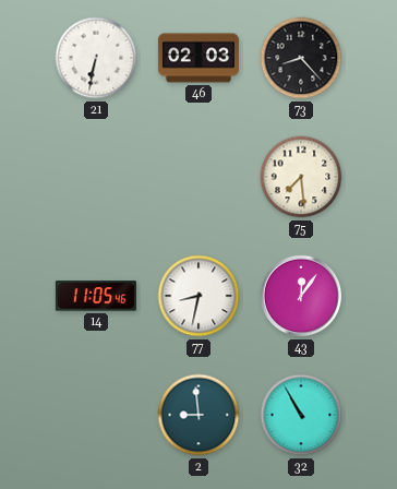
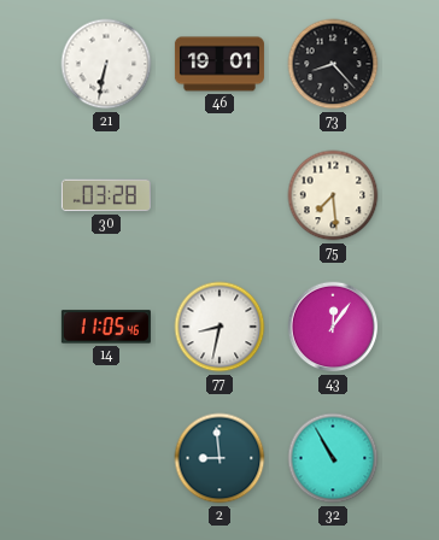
46: 02:03 -> 19:01 (219, 64)
30: none -> 03:28 (106, 195)
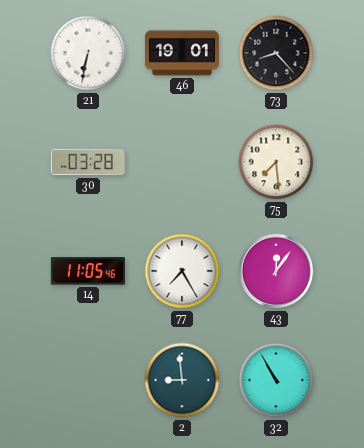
77: 8:32 -> 7:25 (182, 271)
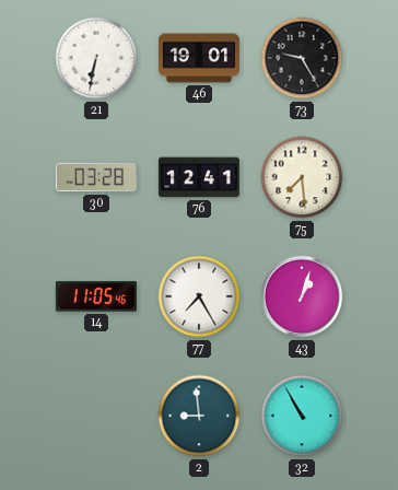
73: 8:23 -> 9:25 (302, 58)
76: none -> 12:41 (199, 177)
43: 12:06 -> 1:03 (302, 296)
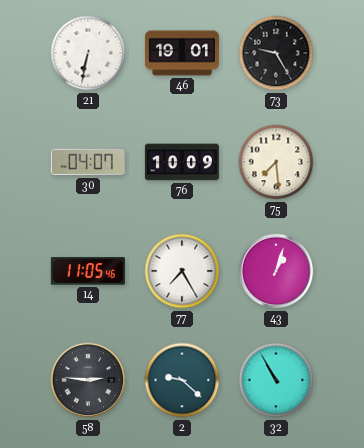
30: 03:28 -> 04:07 (88, 162)
76: 12:41 -> 10:09 (182, 162)
58: none -> 2:46 (88, 380)
2: 8:59 -> 9:22 (182, 380)
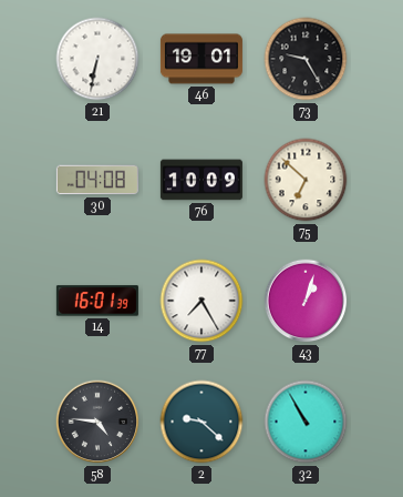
30: 04:07 -> 04:08 (97, 180)
75: 7:29 -> 6:52 (306, 180)
14: 11:05 -> 16:01 (97, 301)
58: 2:46 -> 4:46 (97, 422)
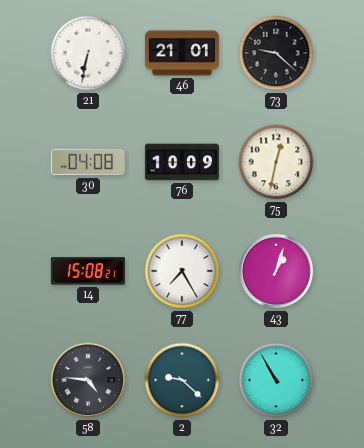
46: 19:01 -> 21:01 (182, 53)
73: 9:25 -> 9:22 (276, 53)
75: 6:52 -> 12:32 (276, 162)
14: 16:01 -> 15:08 (88, 271)
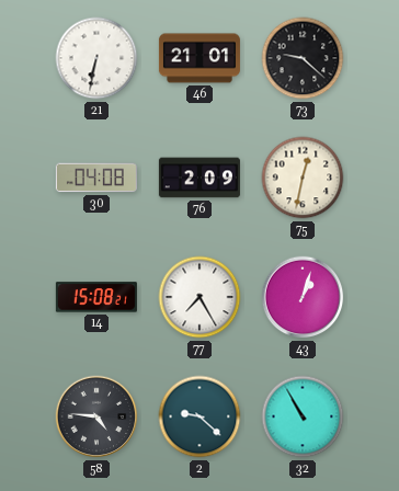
76: 10:09 -> 2:09 (200, 178)
